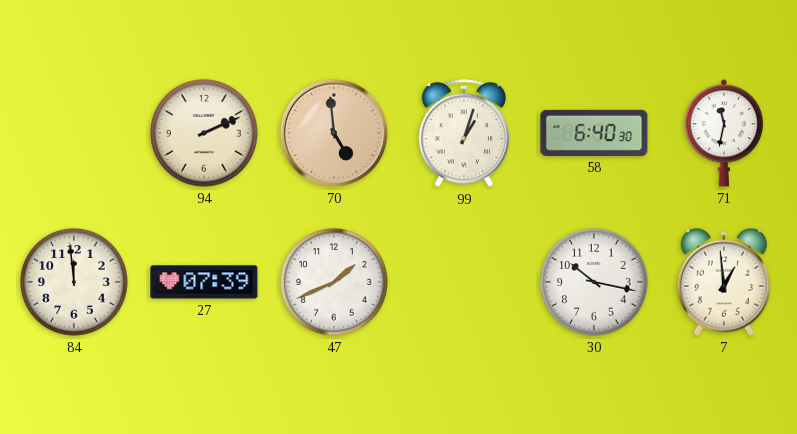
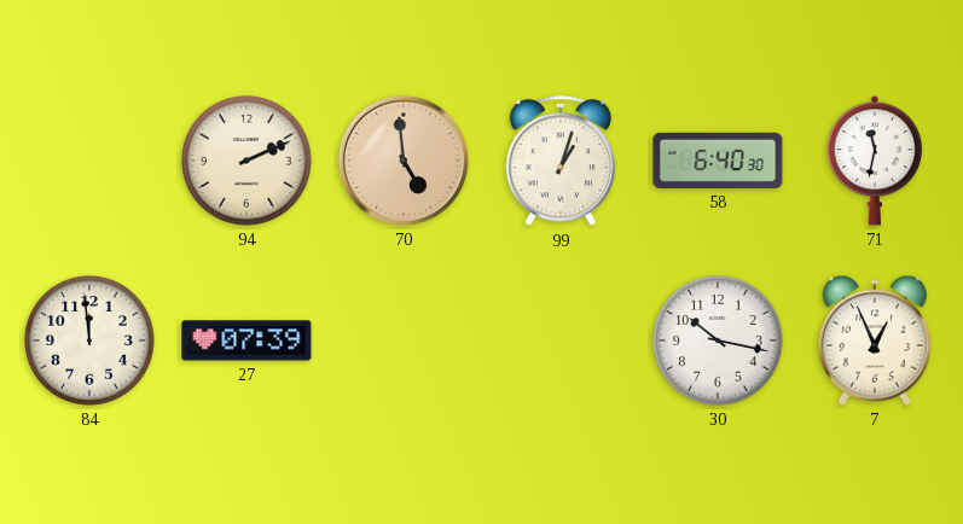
47: 1:41 -> none (334, 282)
7: 12:59 -> 12:56 (875, 340)
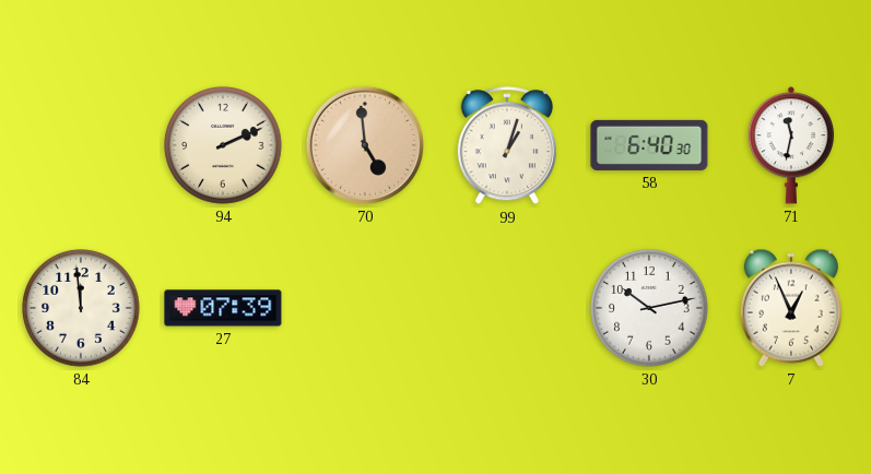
30: 10:17 -> 10:13 (649, 308)
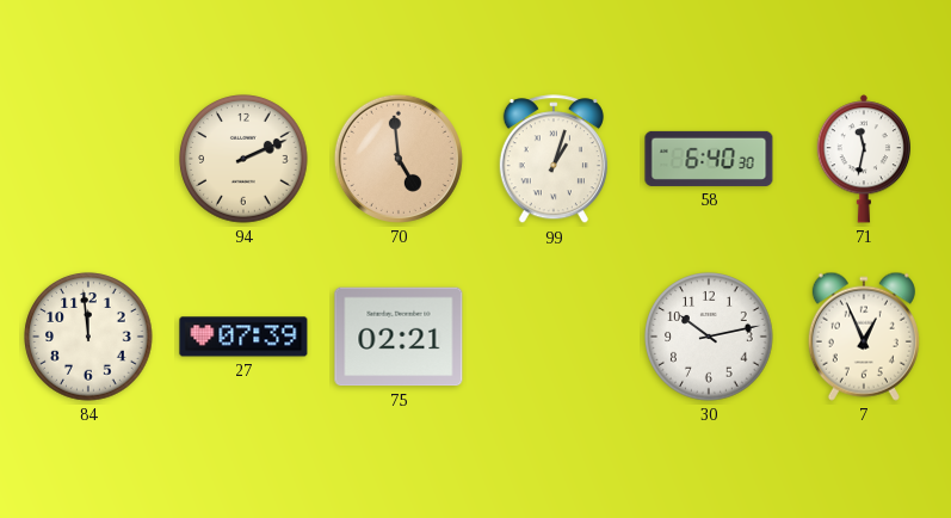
75: none -> 02:21 (399, 337)
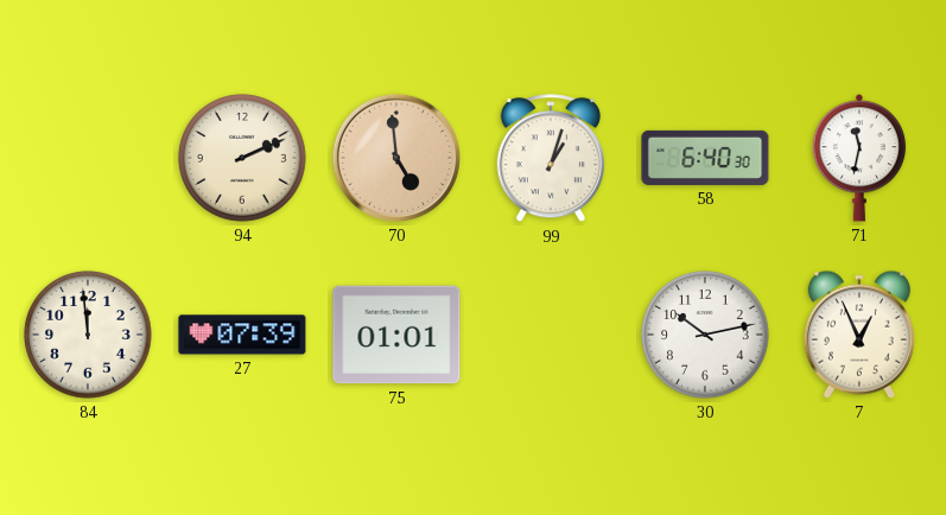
75: 02:21 -> 01:01 (396, 335)
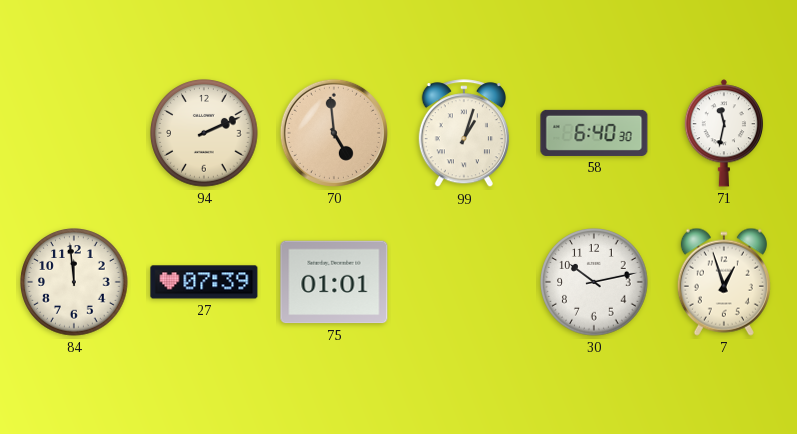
7: 12:56 -> 12:57 (724, 282)
